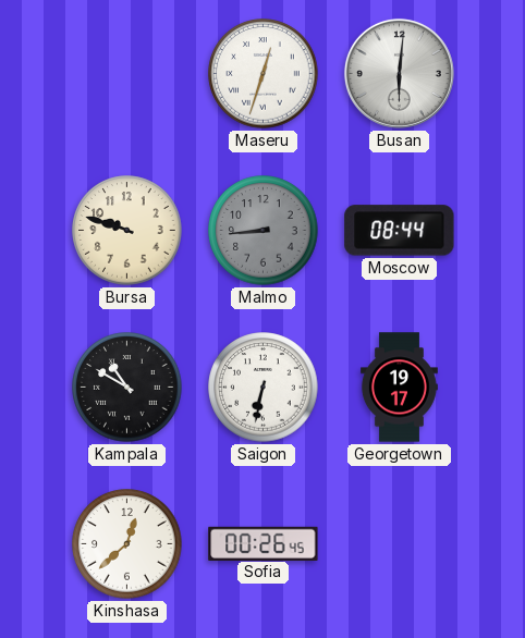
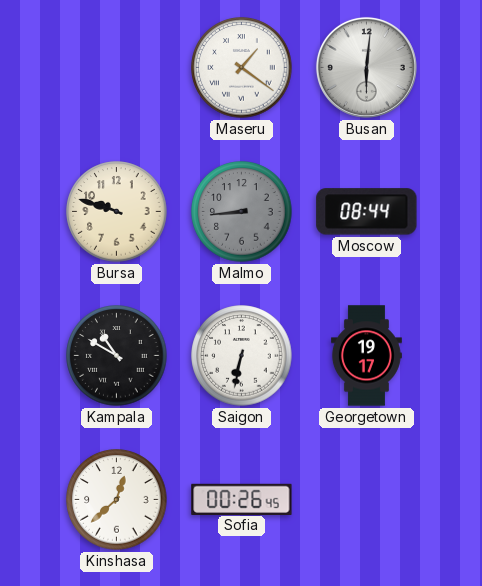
Maseru: 12:33 -> 1:21 (242, 68)
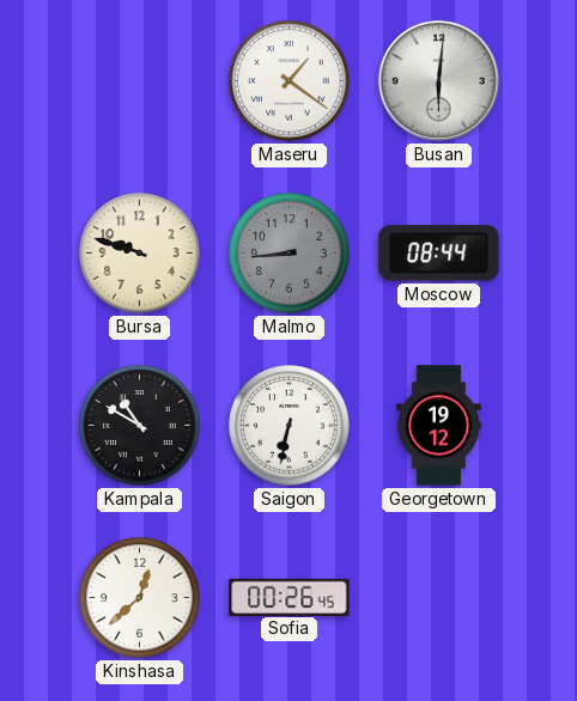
Georgetown: 19:17 -> 19:12 (438, 426)
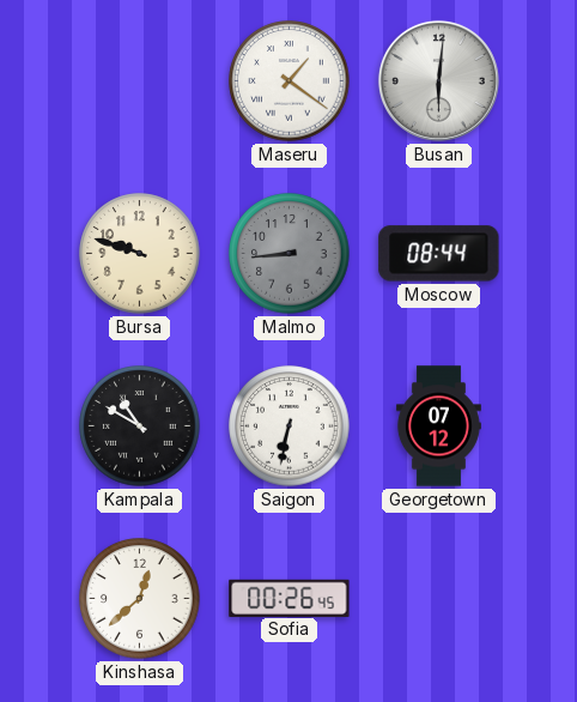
Georgetown: 19:12 -> 07:12 (438, 426)
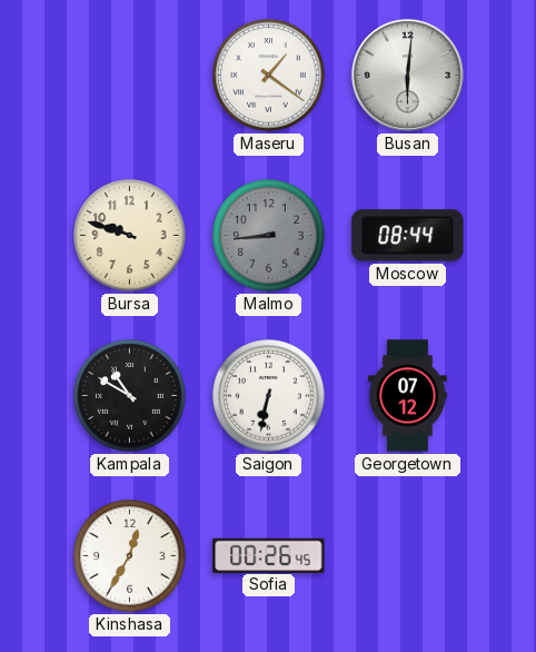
Kinshasa: 12:38 -> 12:35 (130, 556)
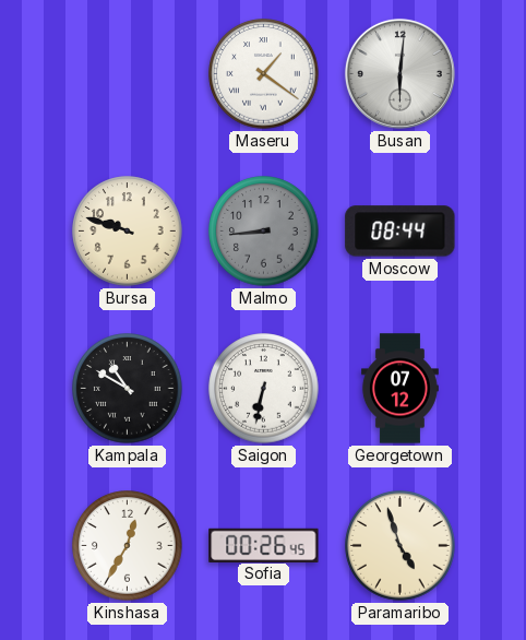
Paramaribo: none -> 4:57 (401, 546)
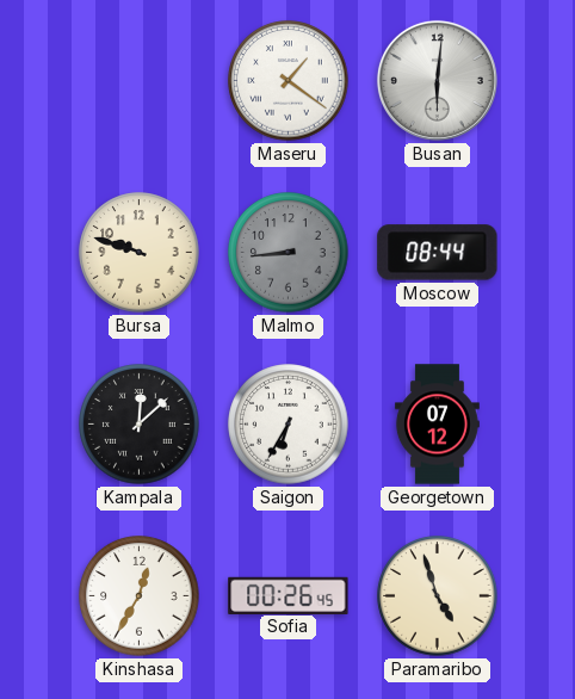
Kampala: 10:50 -> 12:08 (140, 425)
Saigon: 6:32 -> 6:35 (289, 425)
